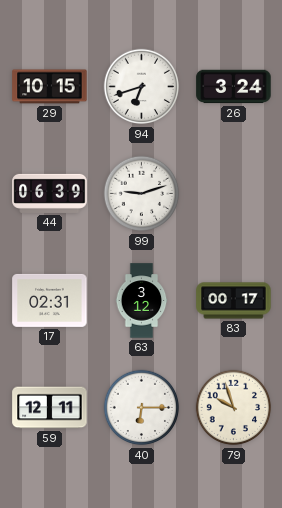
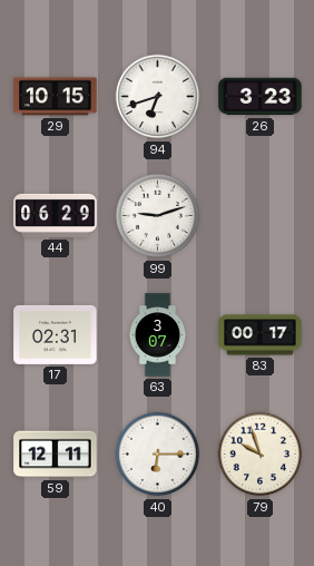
26: 3:24 -> 3:23 (261, 97)
44: 06:39 -> 06:29 (56, 215)
63: 3:12 -> 3:07 (158, 335)
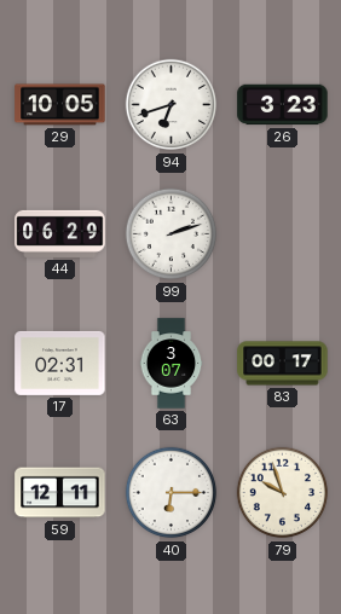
29: 10:15 -> 10:05 (60, 105)
99: 9:12 -> 2:12 (172, 234)
